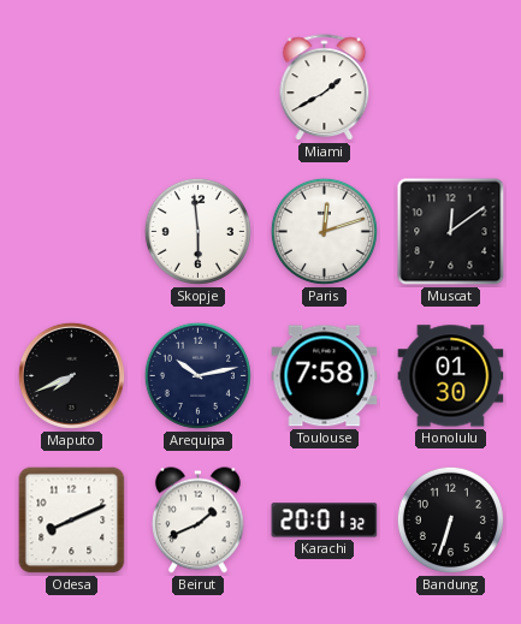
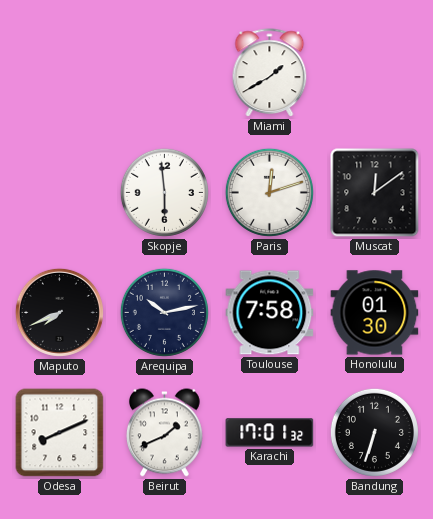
Karachi: 20:01 -> 17:01 (270, 433)
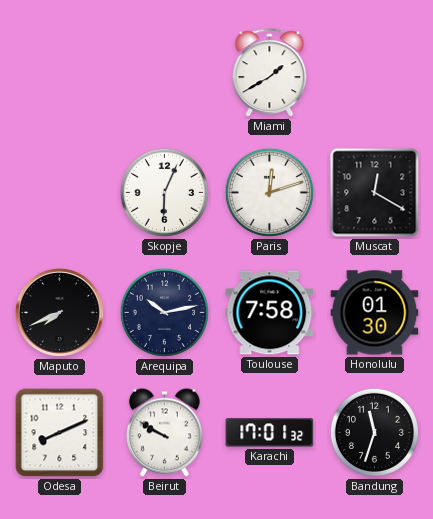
Skopje: 5:59 -> 6:04 (164, 192)
Muscat: 12:09 -> 12:20 (375, 193)
Beirut: 1:41 -> 9:50 (165, 433)
Bandung: 6:33 -> 11:33 (374, 432)
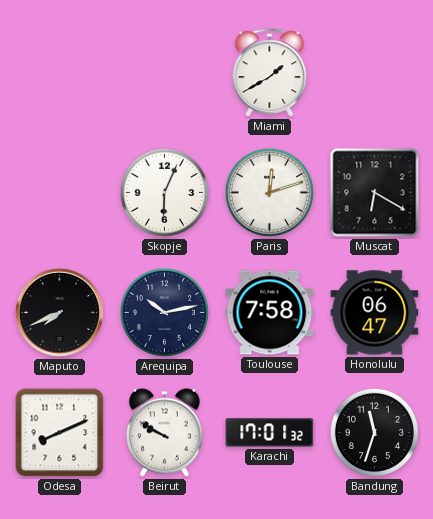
Muscat: 12:20 -> 6:20 (375, 193)
Honolulu: 01:30 -> 06:47 (375, 313)
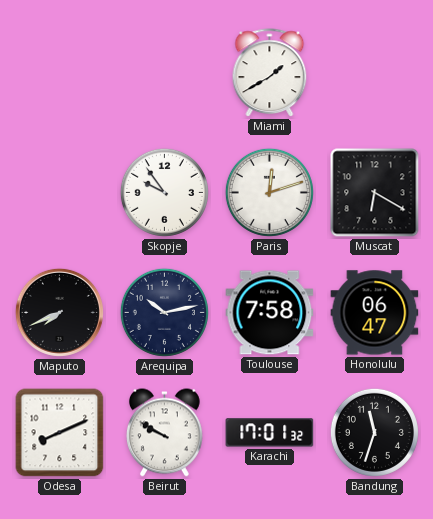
Skopje: 6:04 -> 9:54 (164, 192)
